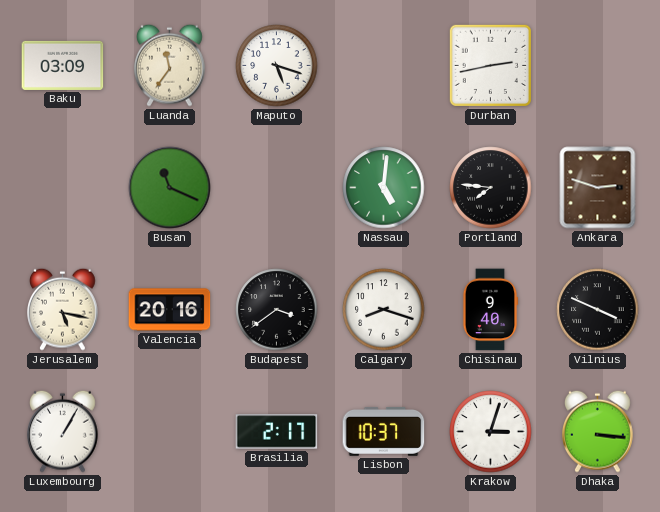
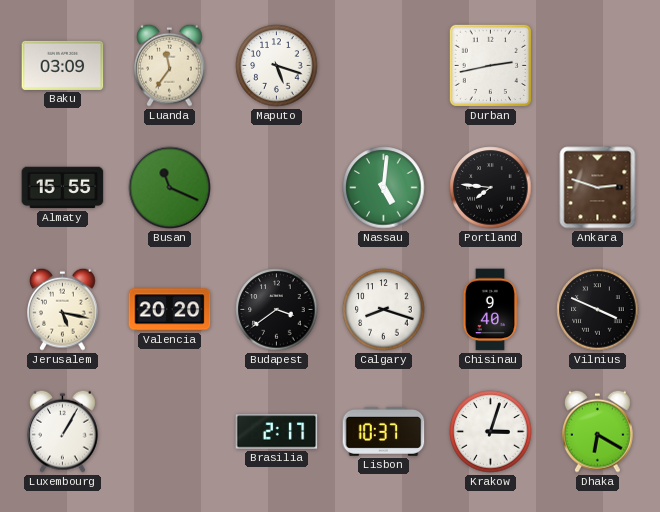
Almaty: none -> 15:55 (63, 188)
Valencia: 20:16 -> 20:20 (170, 310)
Dhaka: 3:16 -> 6:20 (598, 431)
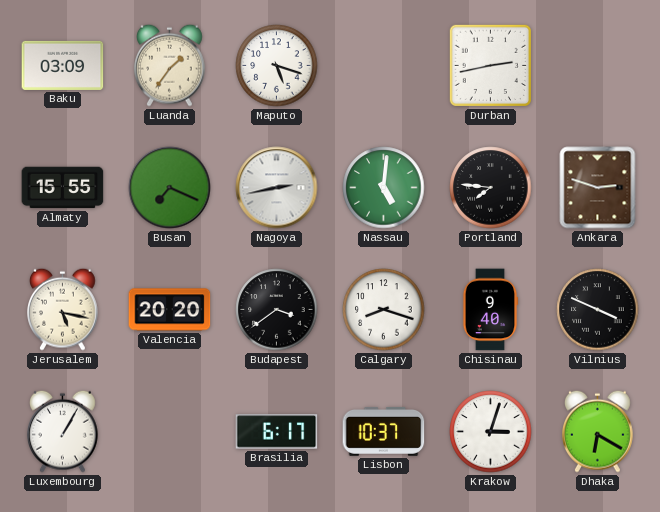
Luanda: 11:36 -> 1:36 (170, 65)
Busan: 11:19 -> 7:19 (170, 188)
Nagoya: none -> 2:43 (277, 188)
Brasilia: 2:17 -> 6:17 (277, 432)
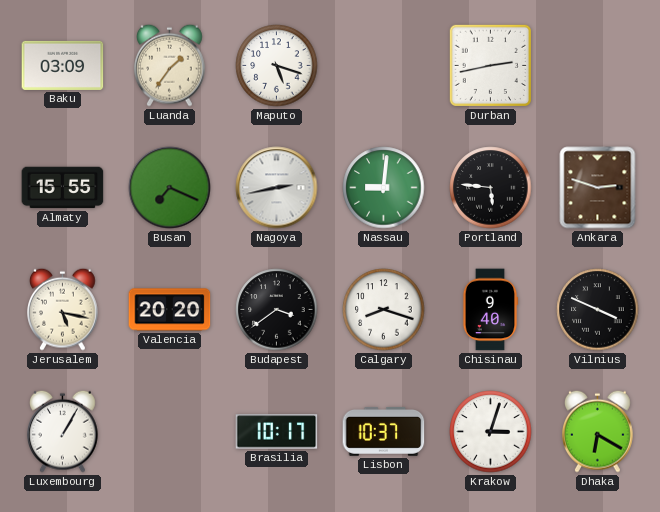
Nassau: 5:01 -> 9:01 (384, 188)
Portland: 7:46 -> 5:46 (491, 188)
Brasilia: 6:17 -> 10:17 (277, 432)
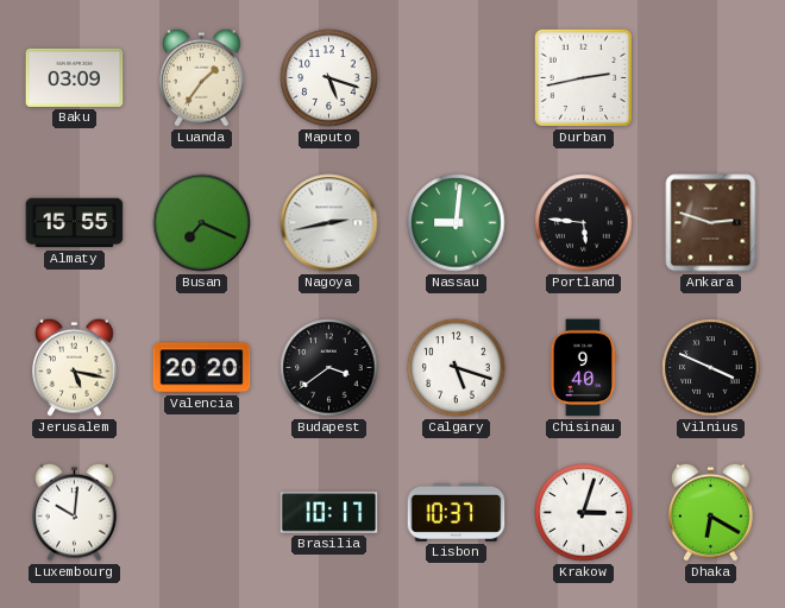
Calgary: 8:18 -> 5:18 (457, 368)
Luxembourg: 1:05 -> 10:01 (75, 512)
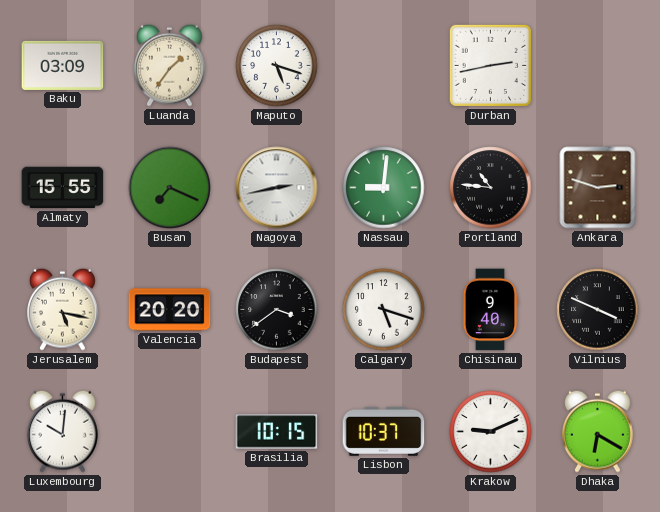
Portland: 5:46 -> 10:46 (491, 188)
Brasilia: 10:17 -> 10:15 (277, 432)
Krakow: 3:03 -> 9:11 (491, 432)
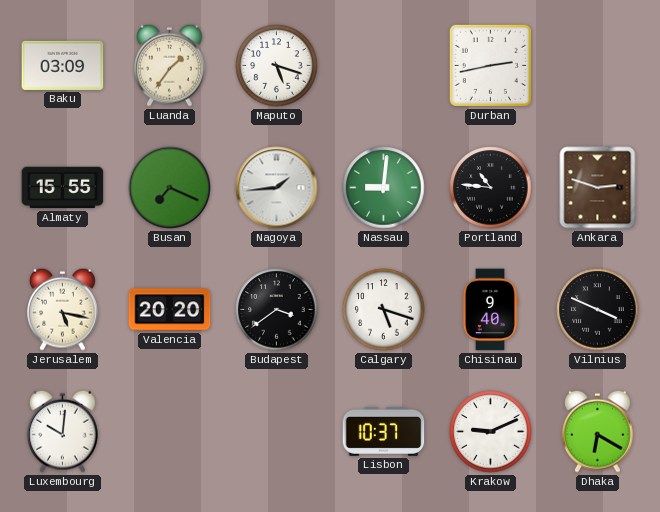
Nagoya: 2:43 -> 1:44 (277, 188)
Brasilia: 10:15 -> none (277, 432)
